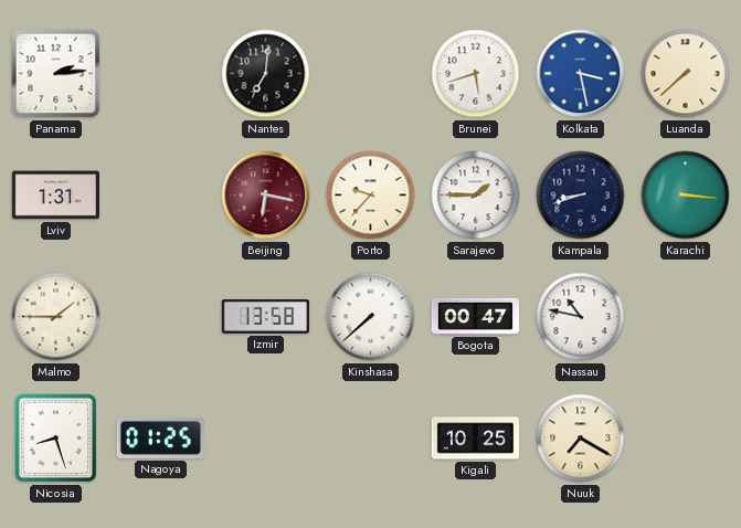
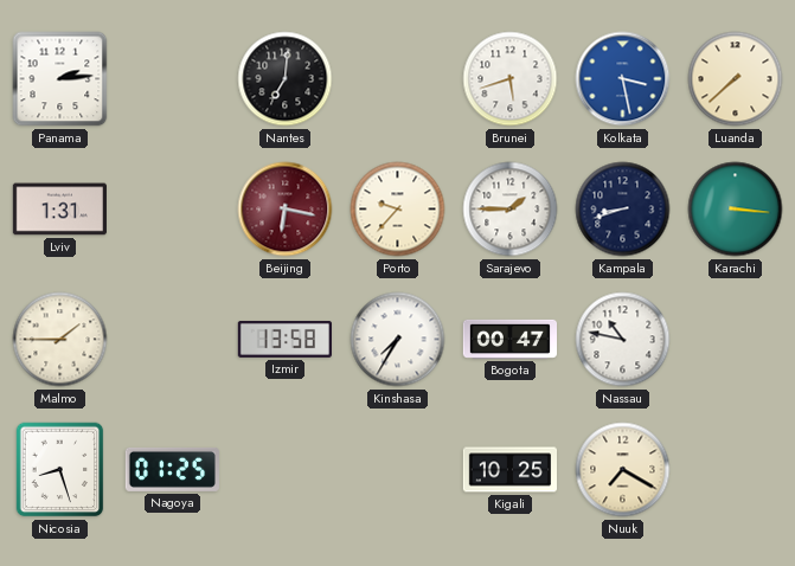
Kinshasa: 7:38 -> 7:35 (398, 340)
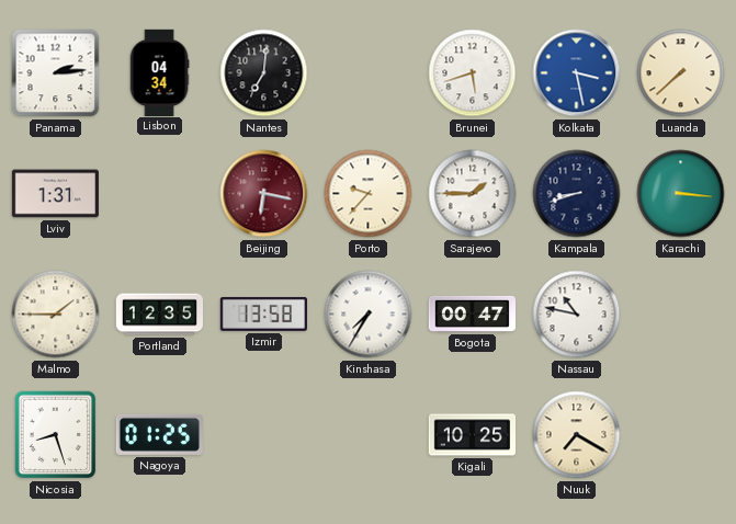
Lisbon: none -> 04:34 (159, 72)
Portland: none -> 12:35 (159, 315)
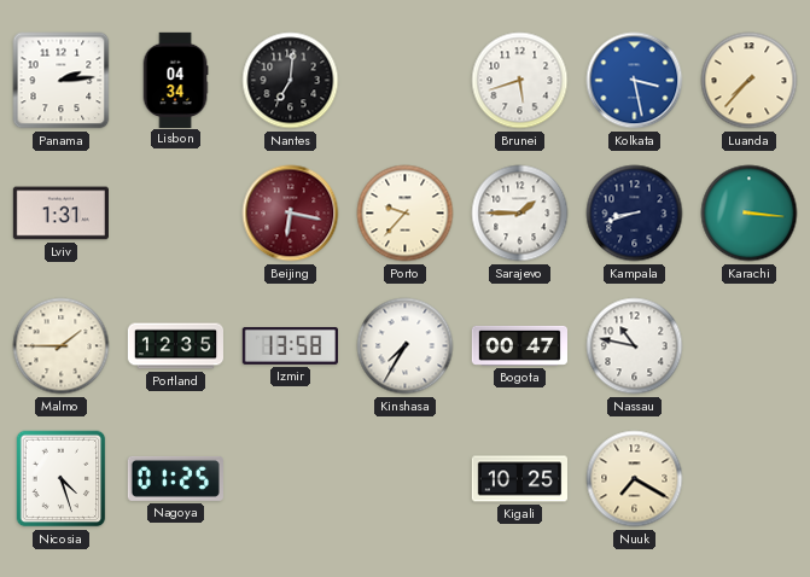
Luanda: 7:38 -> 7:37 (750, 81)
Nicosia: 8:27 -> 4:27 (62, 479)
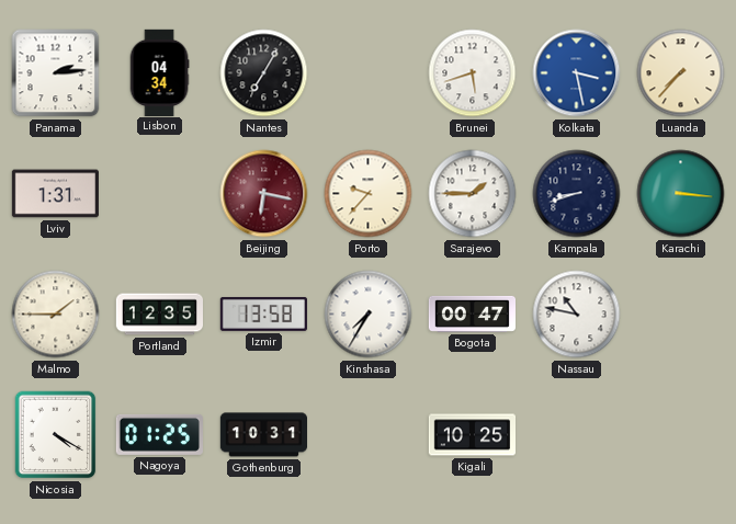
Nantes: 7:01 -> 7:05 (264, 73)
Nicosia: 4:27 -> 4:20 (56, 435)
Gothenburg: none -> 10:31 (263, 435)
Nuuk: 7:20 -> none (635, 479)
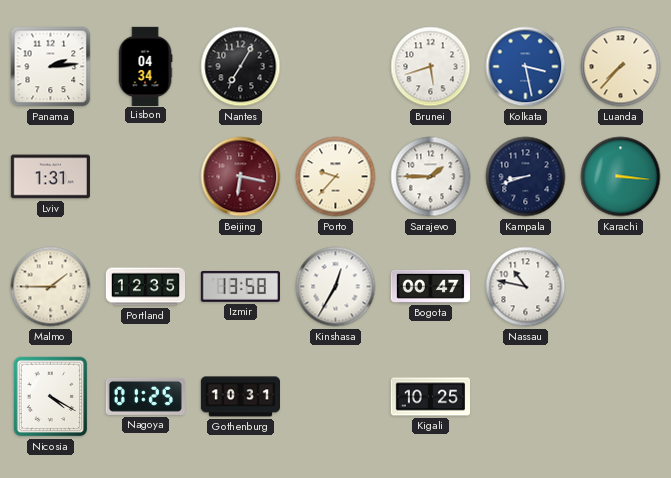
Kinshasa: 7:35 -> 12:35 (336, 287)
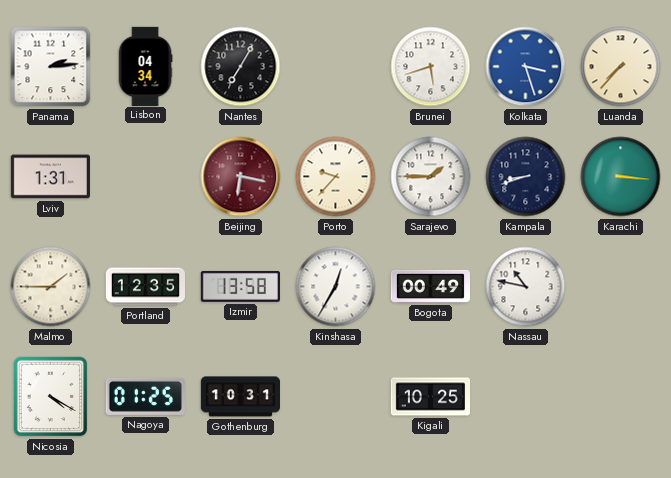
Kolkata: 3:28 -> 3:27 (526, 67)
Bogota: 00:47 -> 00:49 (430, 286)
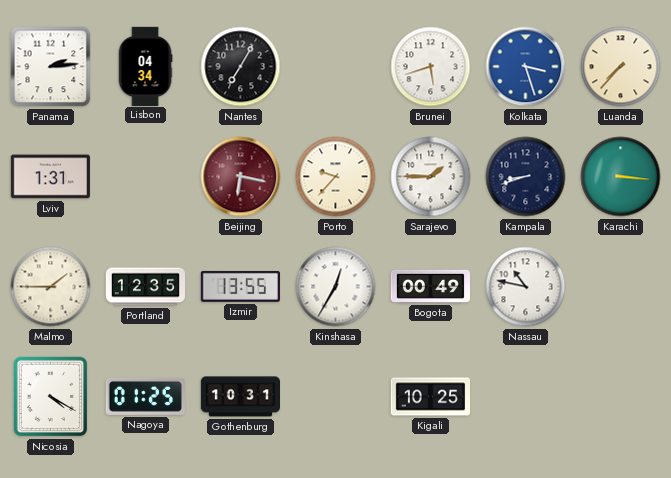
Izmir: 13:58 -> 13:55 (240, 286)
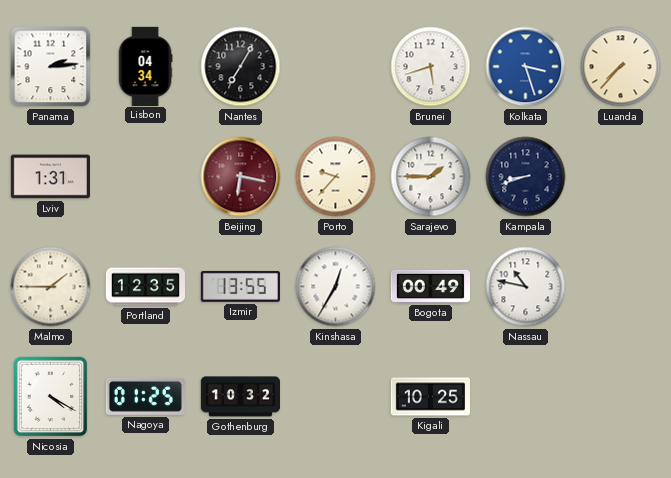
Karachi: 3:16 -> none (621, 177)
Gothenburg: 10:31 -> 10:32 (240, 397)
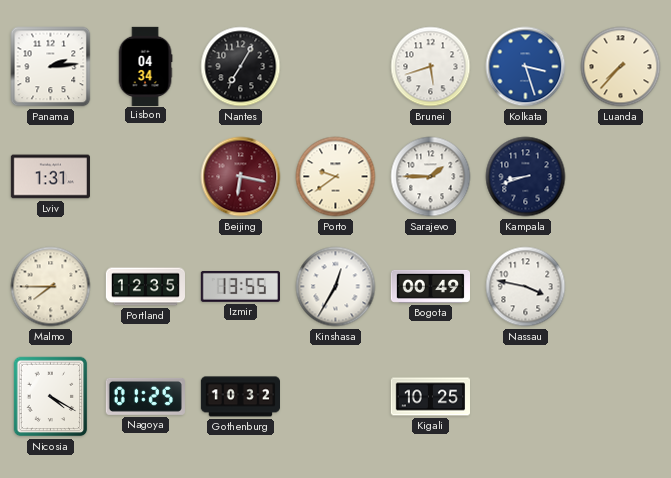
Porto: 9:37 -> 9:39 (336, 177)
Malmo: 1:45 -> 7:45 (51, 287)
Nassau: 10:47 -> 3:47 (526, 287)
